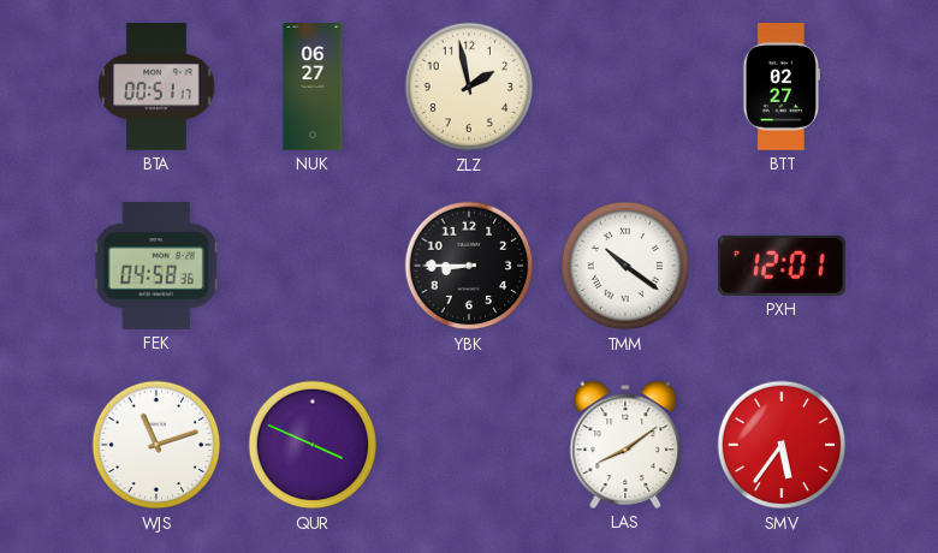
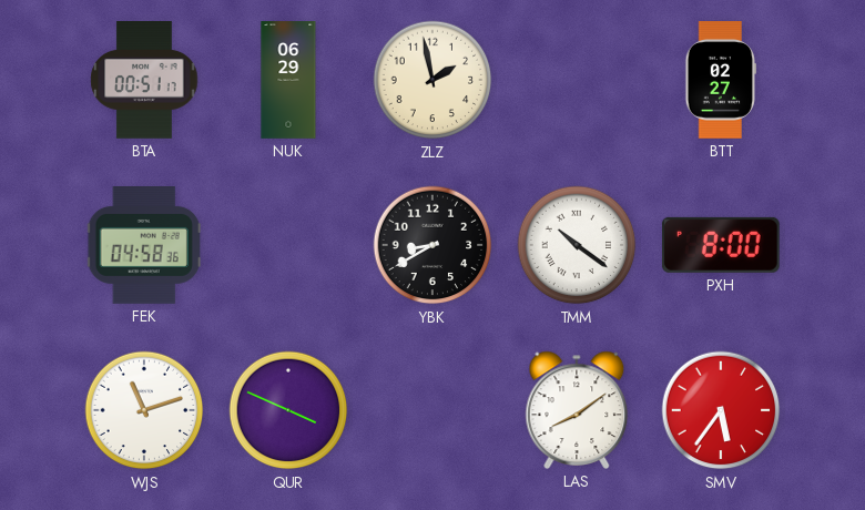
NUK: 06:27 -> 06:29 (288, 80)
YBK: 8:45 -> 8:40 (432, 245)
PXH: 12:01 -> 8:00 (721, 245)
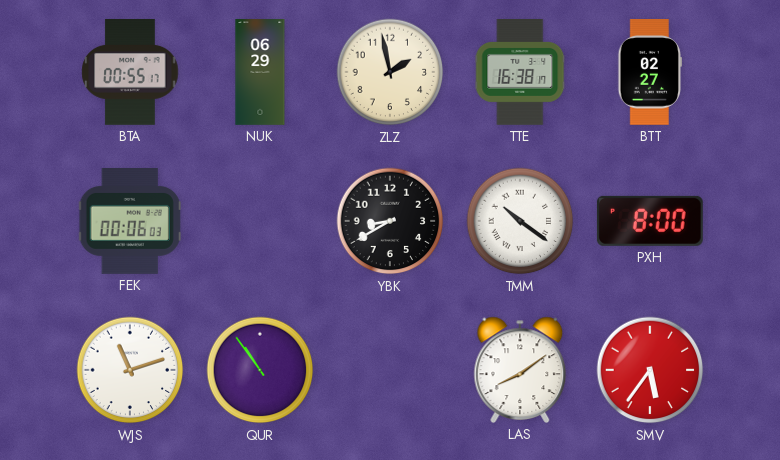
BTA: 00:51 -> 00:55 (130, 73)
TTE: none -> 16:38 (520, 73)
FEK: 04:58 -> 00:06 (130, 222)
QUR: 3:49 -> 10:54 (260, 370)
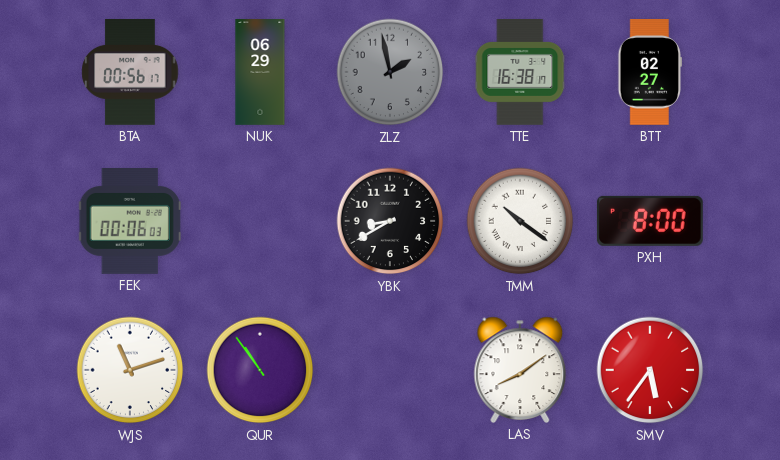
BTA: 00:55 -> 00:56 (130, 73)
ZLZ dial: cream -> grey (390, 72)
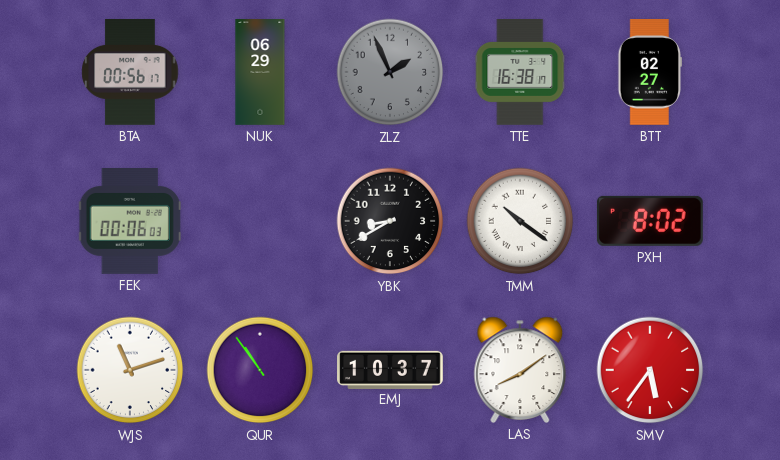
ZLZ: 1:58 -> 1:56 (390, 72)
PXH: 8:00 -> 8:02 (650, 221)
EMJ: none -> 10:37 (390, 369)
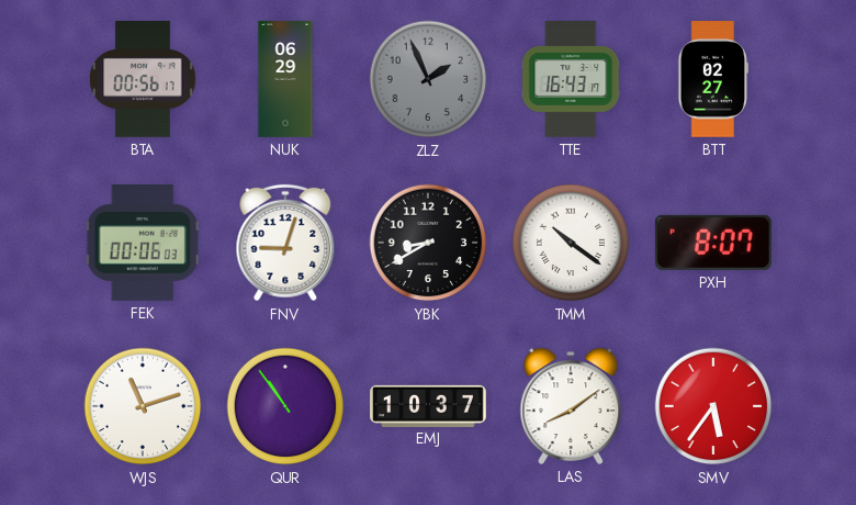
TTE: 16:38 -> 16:43 (571, 80)
FNV: none -> 9:03 (285, 243)
PXH: 8:02 -> 8:07 (713, 243)
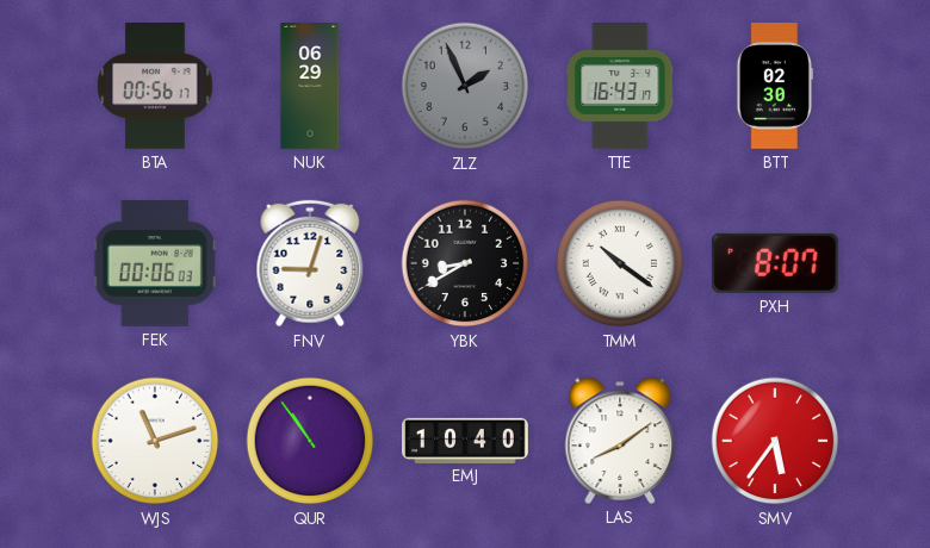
BTT: 02:27 -> 02:30 (774, 87)
EMJ: 10:37 -> 10:40 (465, 440)
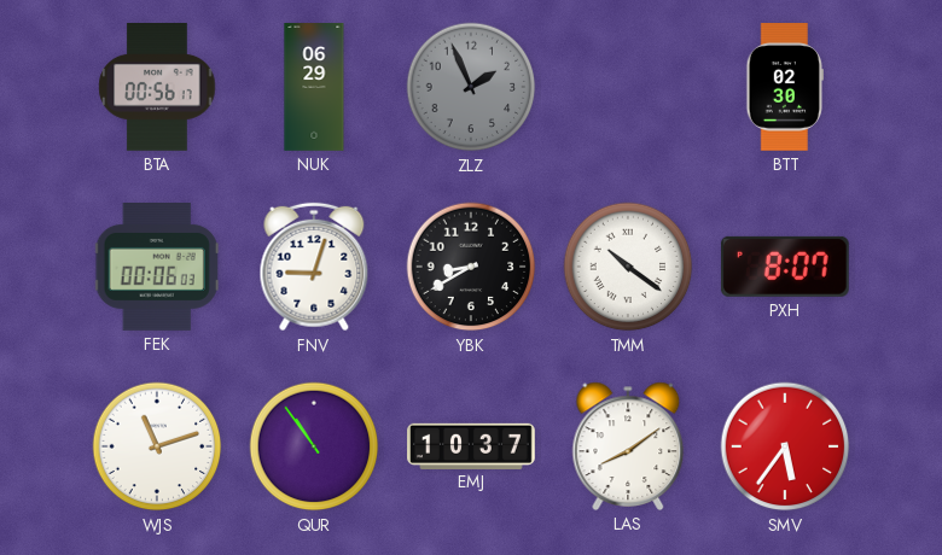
TTE: 16:43 -> none (620, 87)
EMJ: 10:40 -> 10:37 (471, 445)
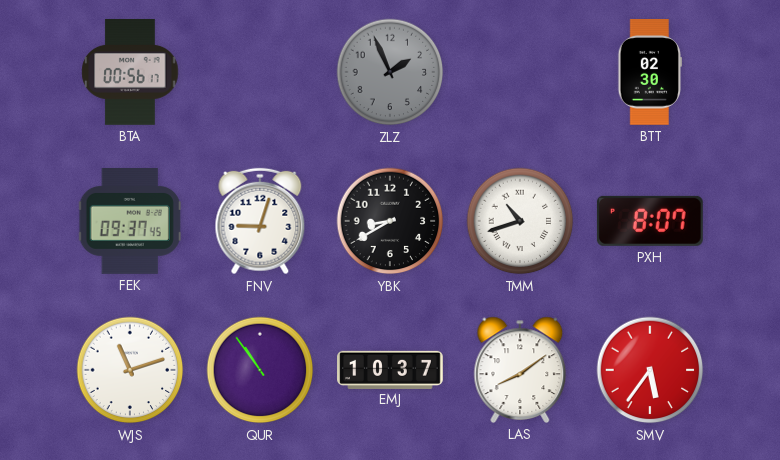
NUK: 06:29 -> none (314, 87)
FEK: 00:06 -> 09:37 (130, 222)
TMM: 10:21 -> 10:42 (520, 221)
